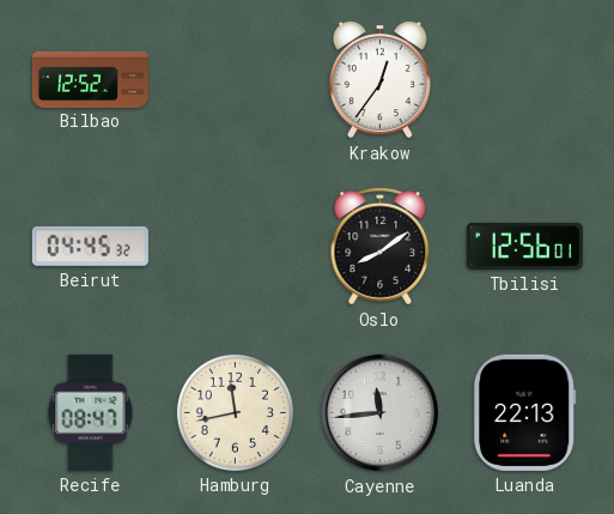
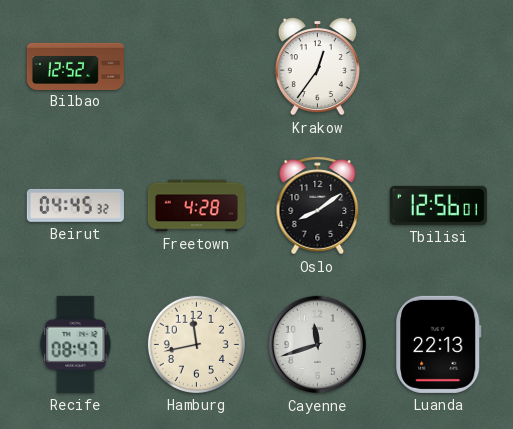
Freetown: none -> 4:28 (196, 206)
Cayenne: 11:44 -> 11:42 (318, 345)
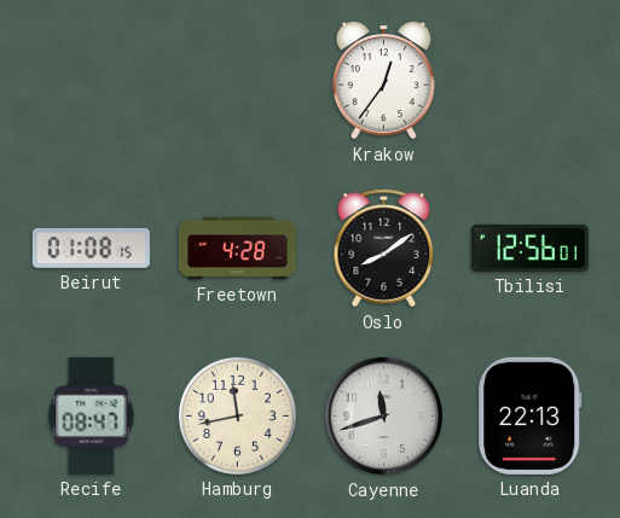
Bilbao: 12:52 -> none (75, 66)
Beirut: 04:45 -> 01:08 (91, 248)
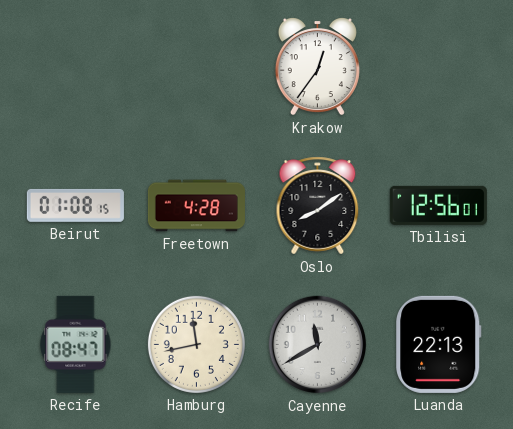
Cayenne: 11:42 -> 11:40 (318, 345)
